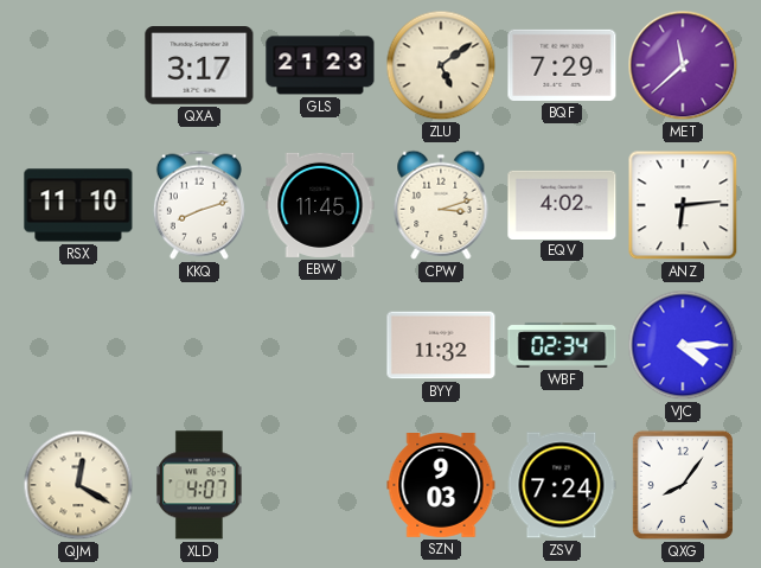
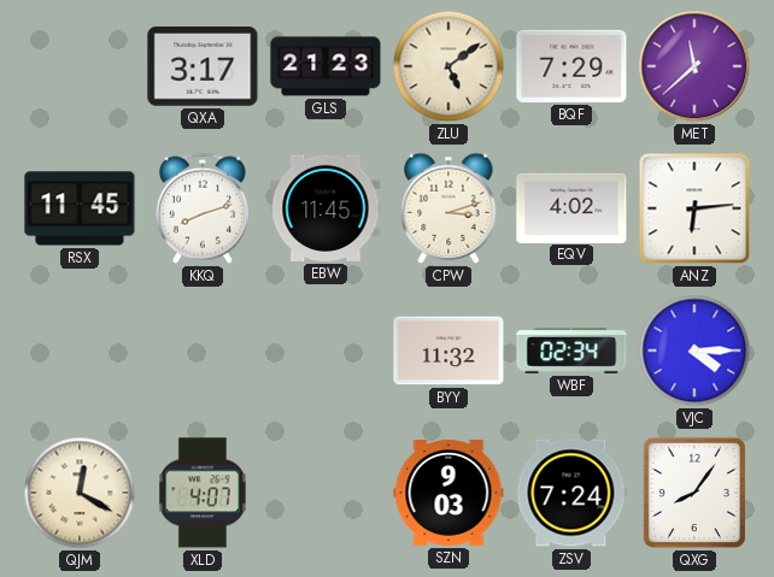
RSX: 11:10 -> 11:45 (80, 208)
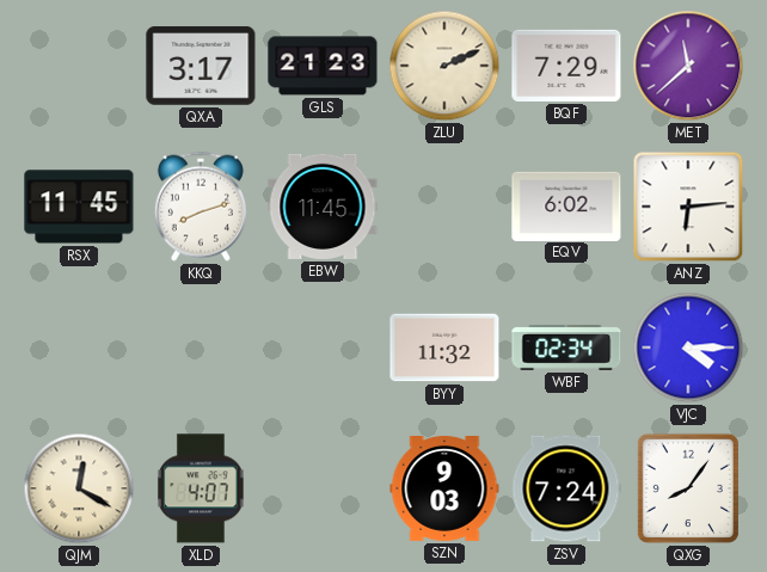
ZLU: 5:09 -> 2:11 (444, 66)
CPW: 3:12 -> none (448, 208)
EQV: 4:02 -> 6:02 (566, 205)
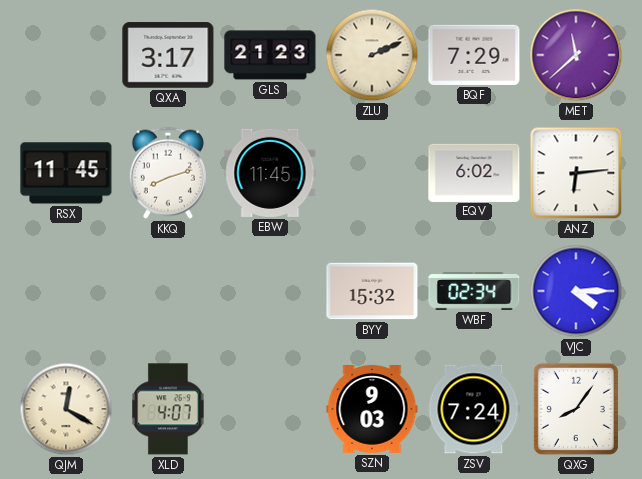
BYY: 11:32 -> 15:32 (372, 291)
